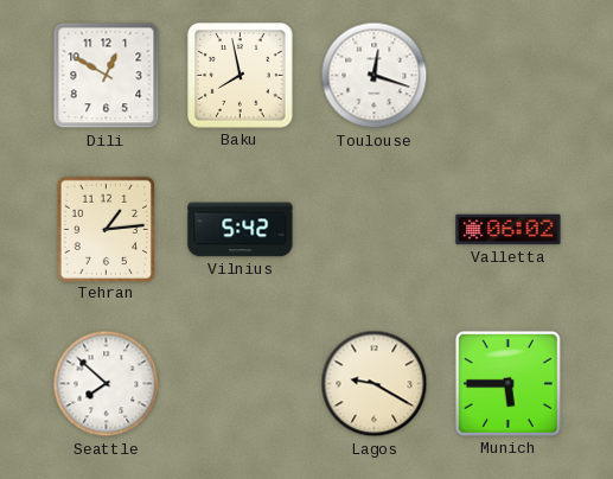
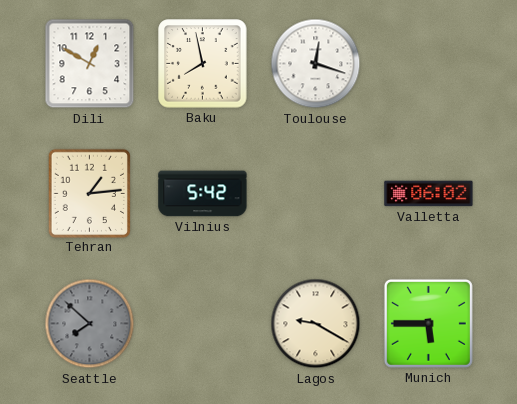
Seattle dial: white -> grey (90, 324)
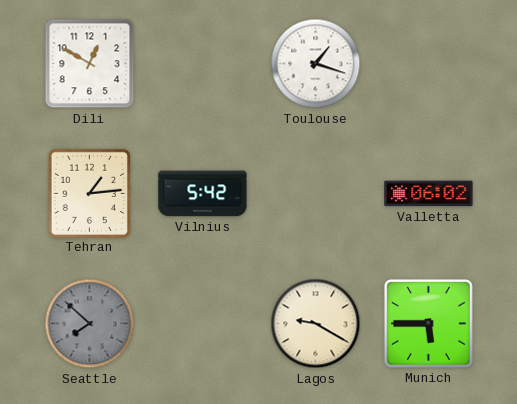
Baku: 7:58 -> none (203, 64)
Toulouse: 12:18 -> 1:18 (316, 64)
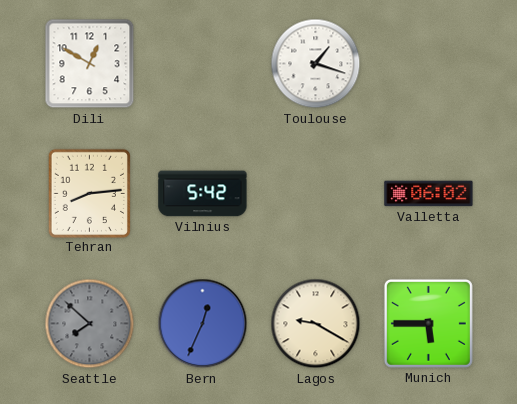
Tehran: 1:14 -> 8:14 (89, 193)
Bern: none -> 12:34 (203, 324)
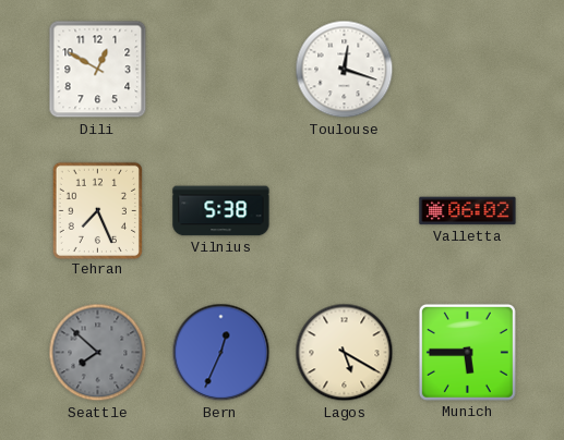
Toulouse: 1:18 -> 12:18 (345, 70)
Tehran: 8:14 -> 7:26 (97, 210)
Vilnius: 5:42 -> 5:38 (221, 211)
Lagos: 9:20 -> 5:20 (345, 353)
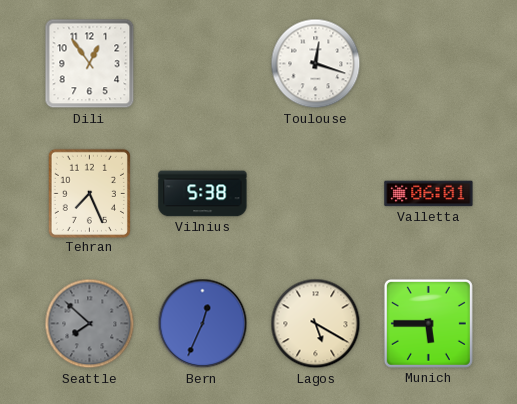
Dili: 12:50 -> 12:54 (90, 64)
Valletta: 06:02 -> 06:01 (429, 194)
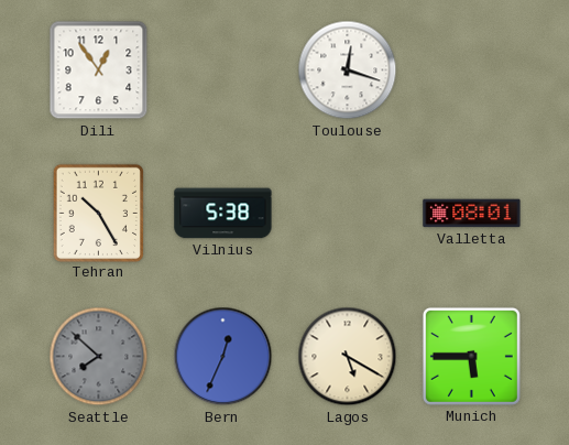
Tehran: 7:26 -> 10:25 (98, 213)
Valletta: 06:01 -> 08:01 (472, 214)
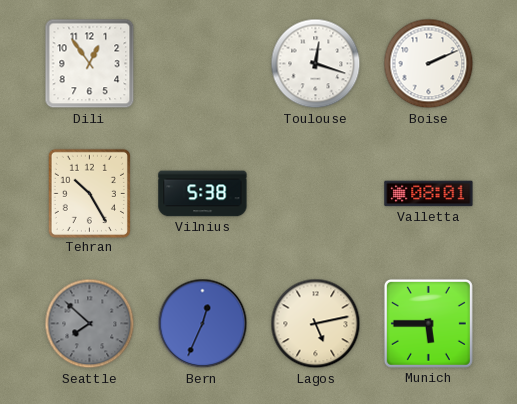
Boise: none -> 2:11 (429, 64)
Lagos: 5:20 -> 5:13 (316, 324)
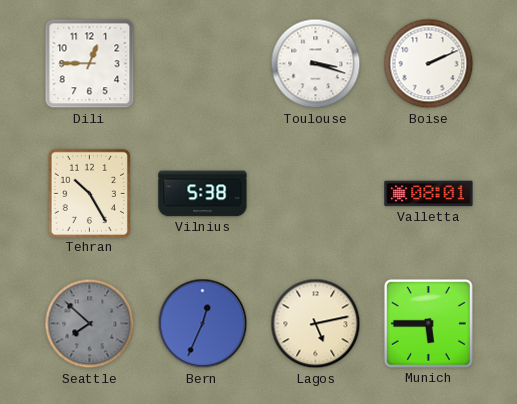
Dili: 12:54 -> 12:45 (90, 64)
Toulouse: 12:18 -> 3:18 (316, 64)
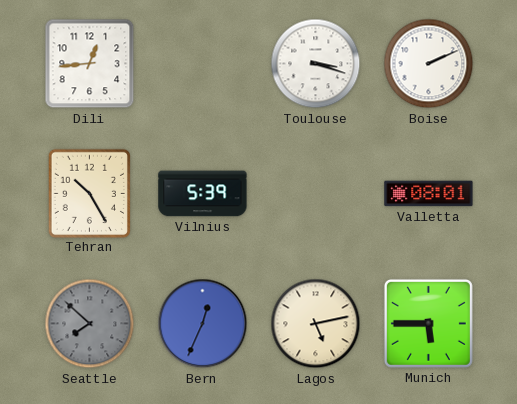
Dili: 12:45 -> 12:44 (90, 64)
Vilnius: 5:38 -> 5:39 (203, 194)
